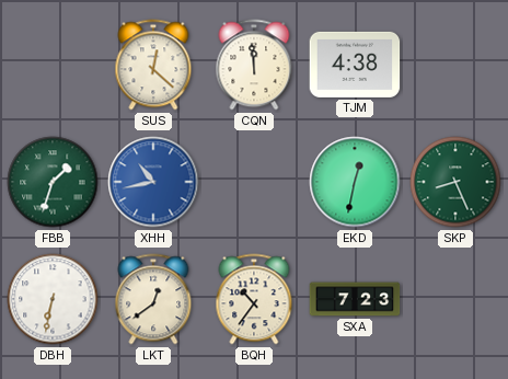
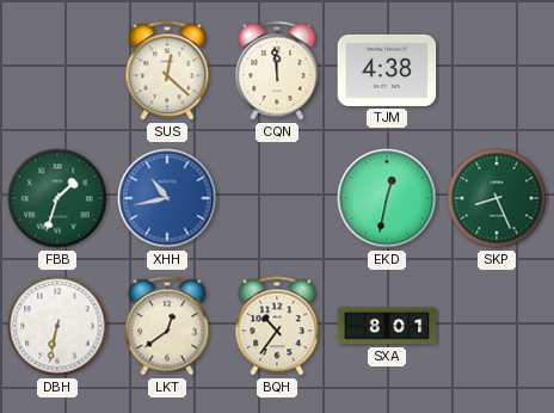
SXA: 7:23 -> 8:01 (387, 326)
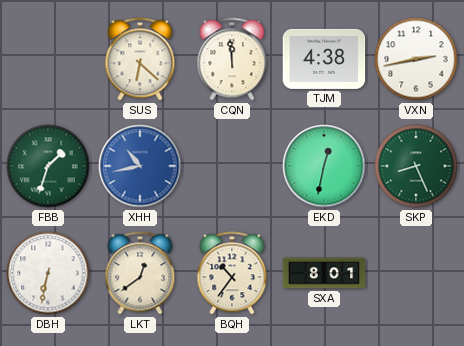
SUS: 12:22 -> 6:22 (140, 59)
VXN: none -> 2:43 (416, 59)
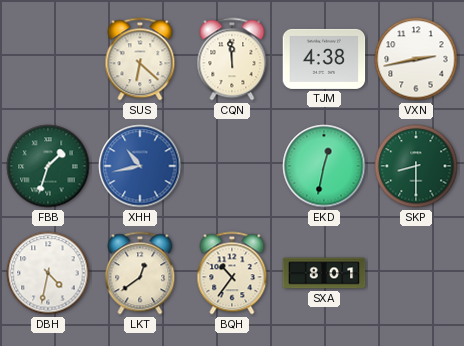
SKP: 8:26 -> 8:30 (416, 166)
DBH: 6:32 -> 4:32 (48, 273)
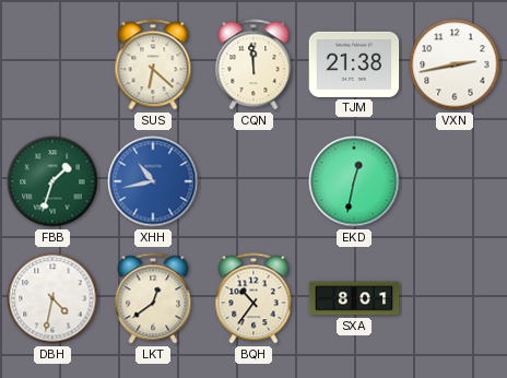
TJM: 4:38 -> 21:38 (354, 64)
SKP: 8:30 -> none (416, 166)
